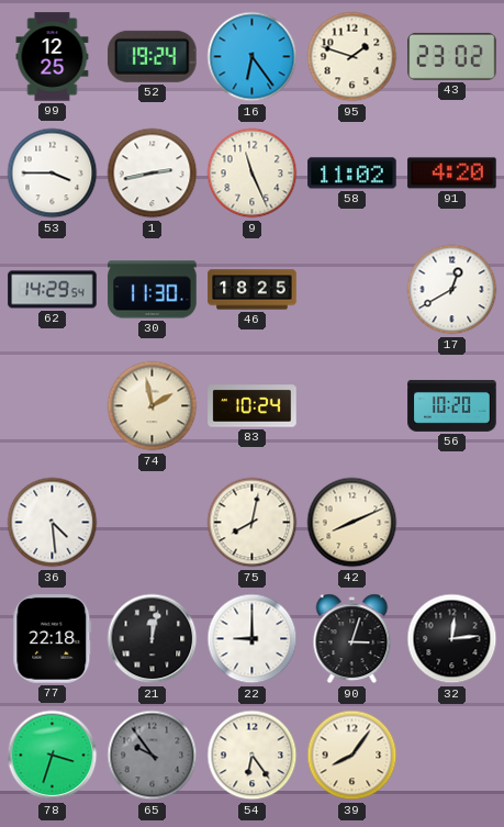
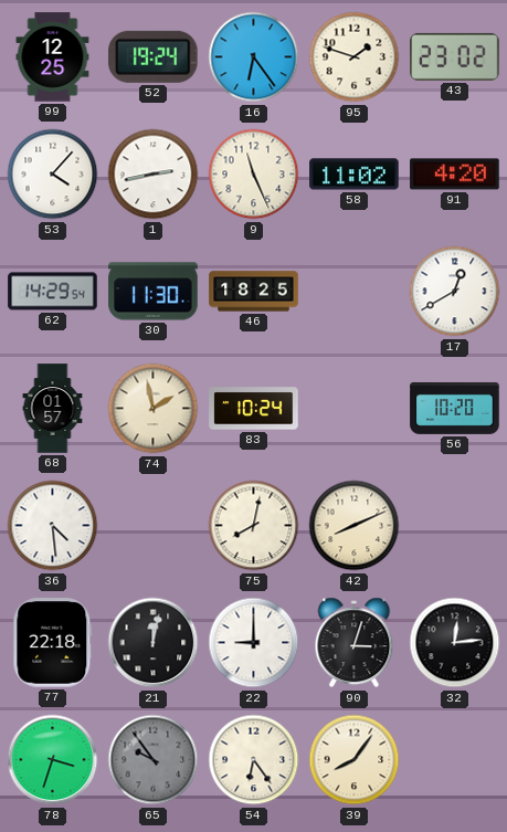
53: 3:45 -> 4:07 (53, 175)
68: none -> 01:57 (53, 409)
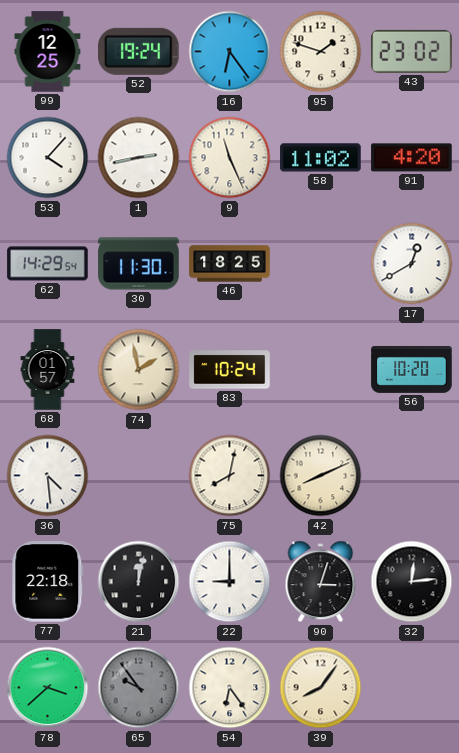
78: 3:33 -> 3:38 (48, 688)
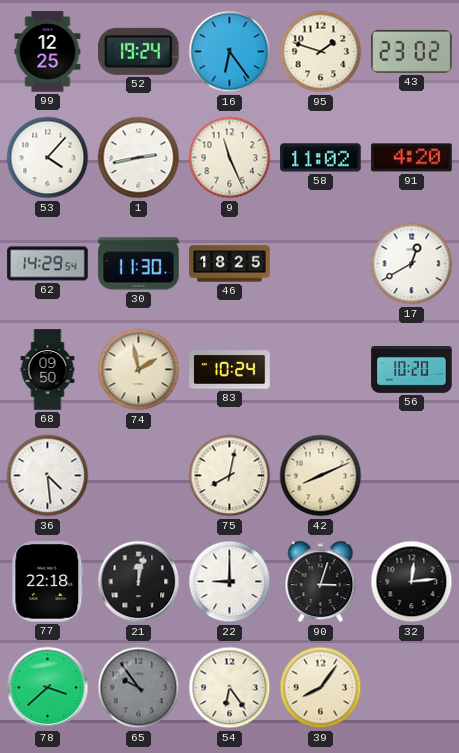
68: 01:57 -> 09:50 (48, 370)
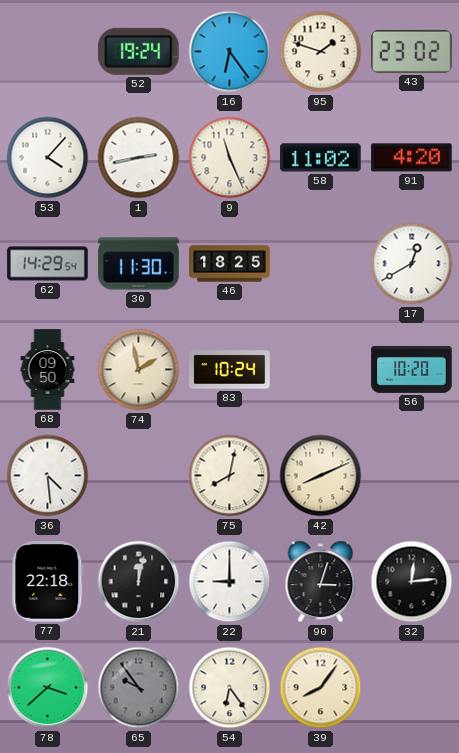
99: 12:25 -> none (48, 52)
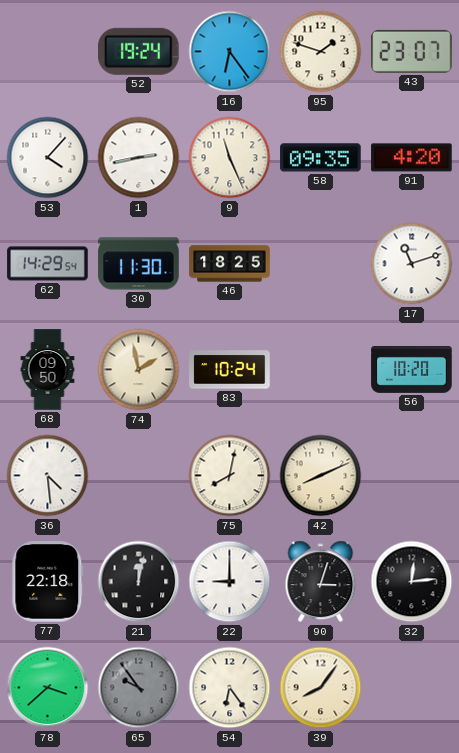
43: 23:02 -> 23:07 (412, 51)
58: 11:02 -> 09:35 (321, 158)
17: 12:40 -> 11:12 (412, 264)
